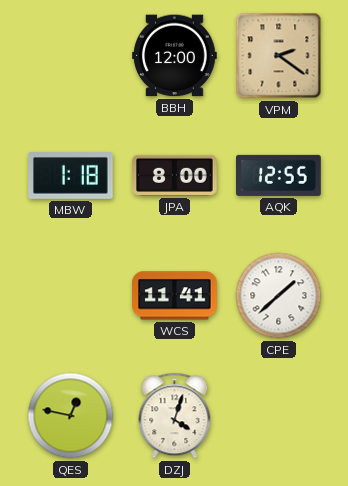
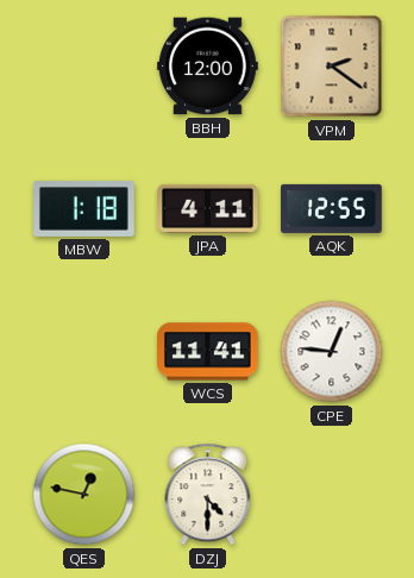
JPA: 8:00 -> 4:11 (208, 208)
CPE: 1:38 -> 12:46 (332, 352)
DZJ: 4:03 -> 4:30 (208, 495)
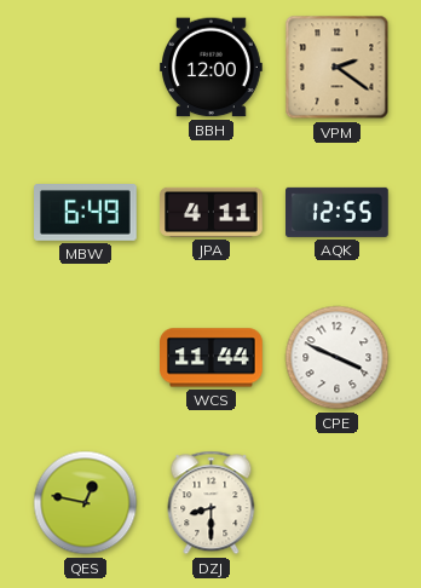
MBW: 1:18 -> 6:49 (86, 213)
WCS: 11:41 -> 11:44 (212, 358)
CPE: 12:46 -> 3:49 (338, 358)
DZJ: 4:30 -> 8:30 (212, 503)
